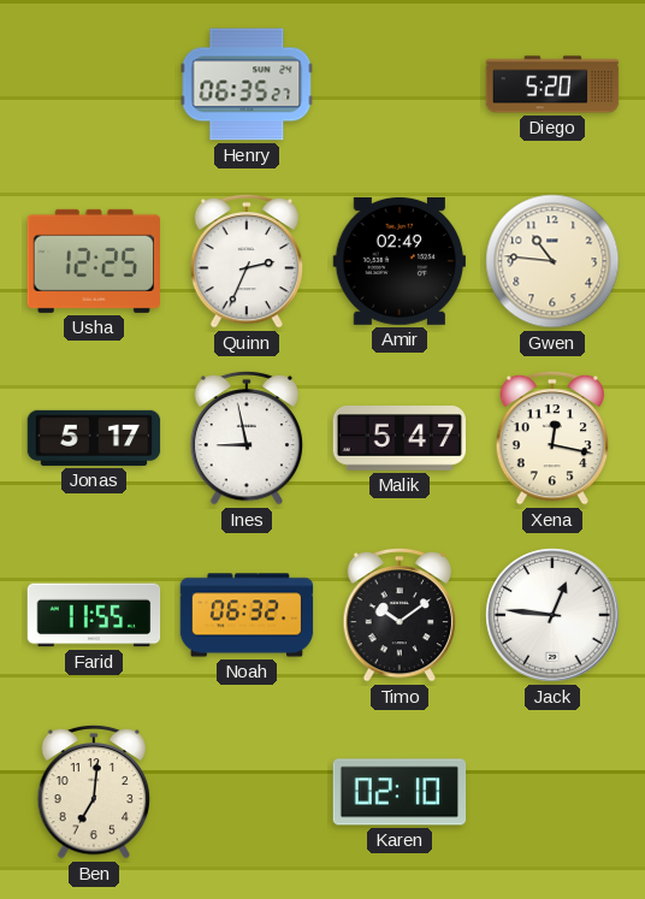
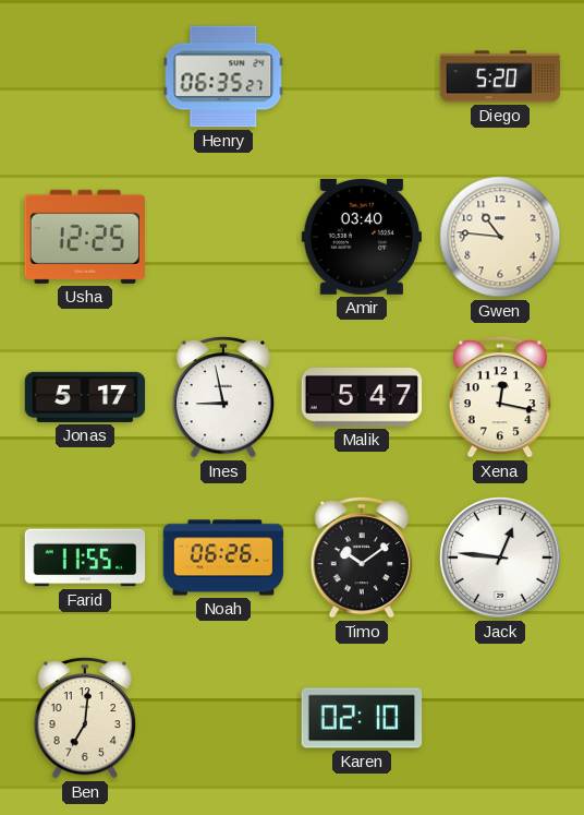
Quinn: 2:34 -> none (247, 261)
Amir: 02:49 -> 03:40 (362, 237)
Noah: 06:32 -> 06:26 (223, 558)
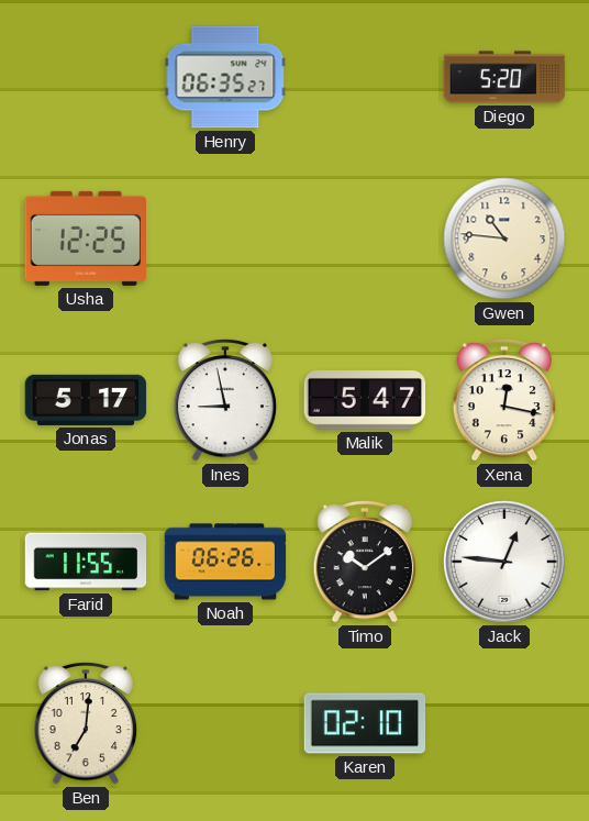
Amir: 03:40 -> none (362, 237)
